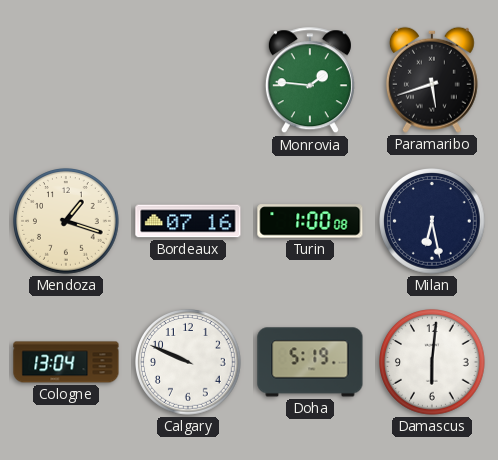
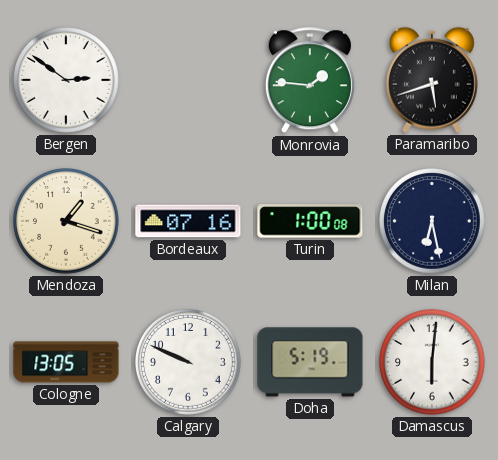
Bergen: none -> 2:51 (67, 81)
Cologne: 13:04 -> 13:05 (66, 362)
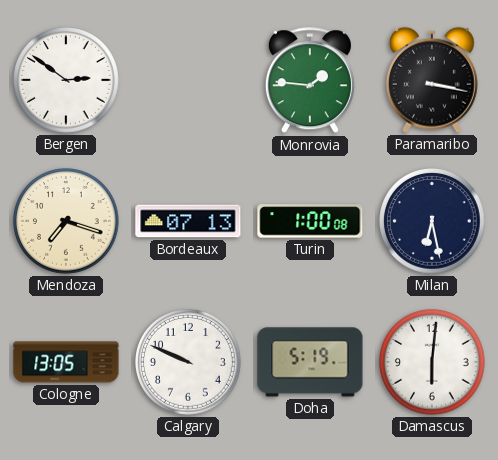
Paramaribo: 5:42 -> 3:17 (432, 80)
Mendoza: 1:18 -> 7:18 (67, 222)
Bordeaux: 07:16 -> 07:13 (188, 221)
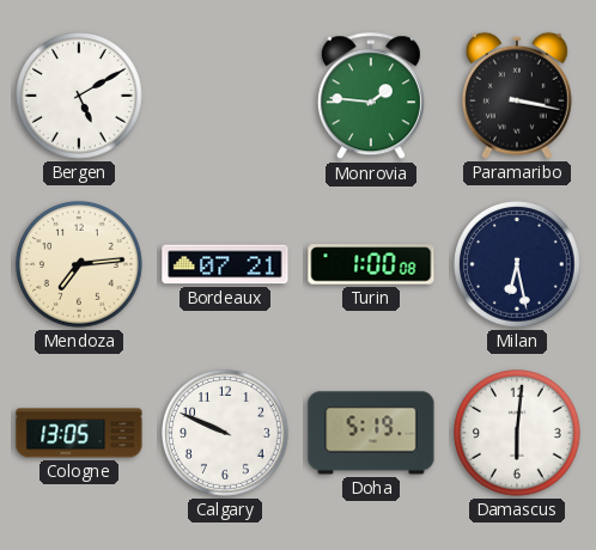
Bergen: 2:51 -> 5:10 (80, 97)
Mendoza: 7:18 -> 7:14 (80, 265)
Bordeaux: 07:13 -> 07:21 (225, 264)
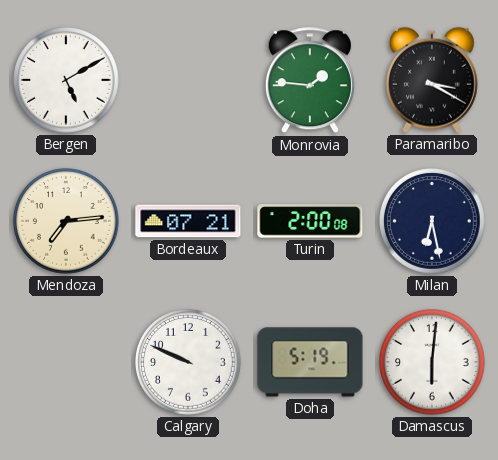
Paramaribo: 3:17 -> 3:20 (432, 80)
Turin: 1:00 -> 2:00 (310, 221)
Cologne: 13:05 -> none (79, 433)
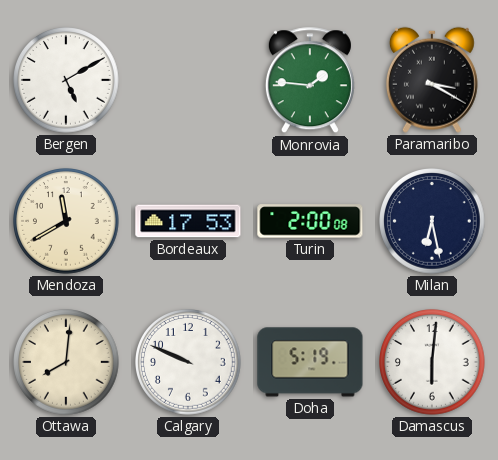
Mendoza: 7:14 -> 11:40 (67, 222)
Bordeaux: 07:21 -> 17:53 (188, 221)
Ottawa: none -> 8:01 (67, 363)
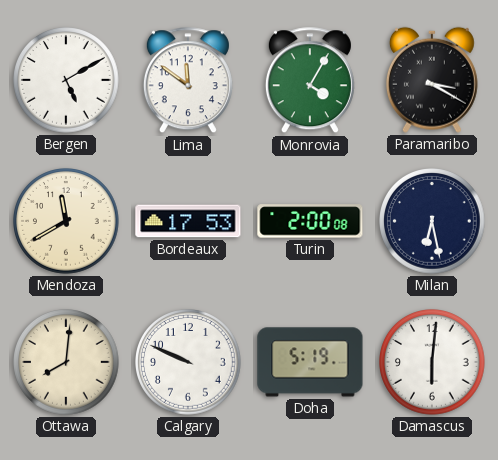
Lima: none -> 11:51 (188, 81)
Monrovia: 1:46 -> 4:05 (310, 81)
